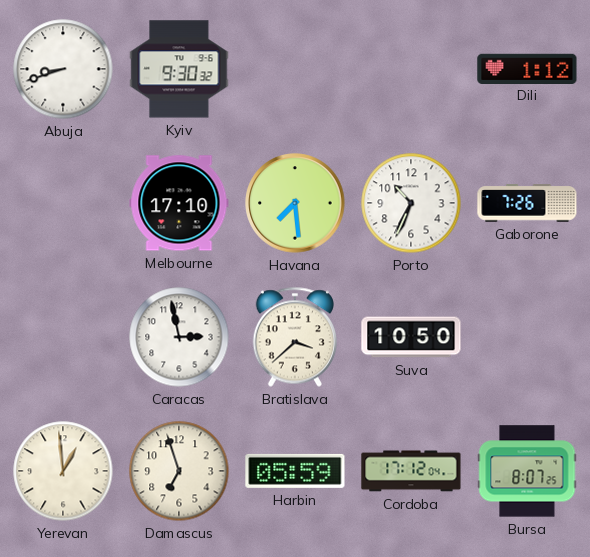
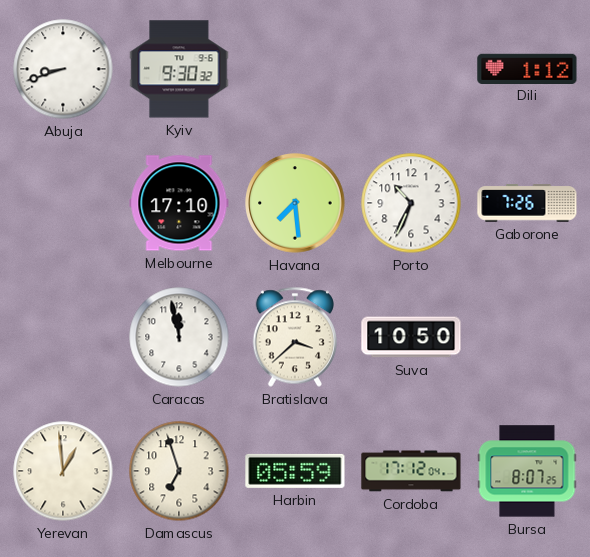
Caracas: 2:58 -> 11:58 (179, 337)
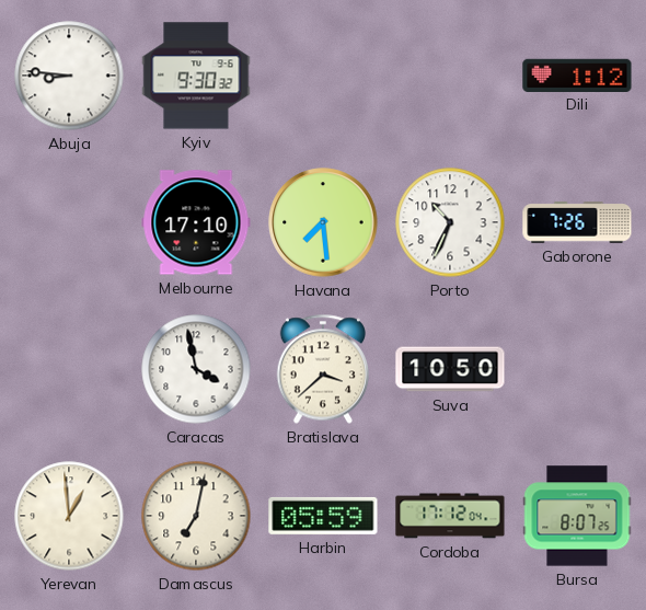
Abuja: 8:42 -> 8:46 (69, 76)
Caracas: 11:58 -> 3:58 (196, 369)
Damascus: 6:57 -> 7:02 (196, 516)
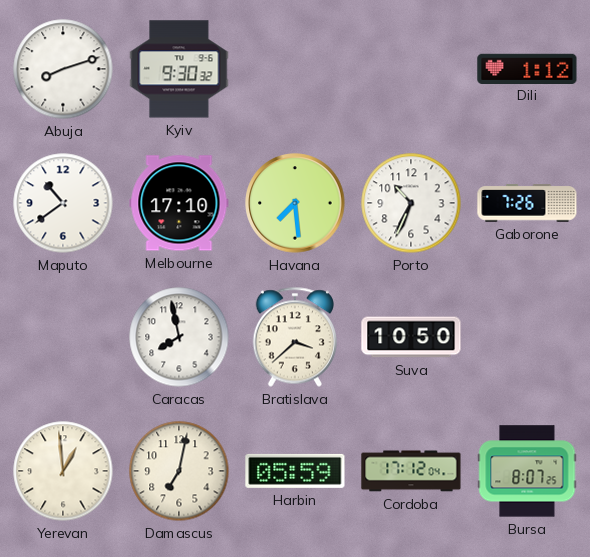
Abuja: 8:46 -> 8:12 (63, 69)
Maputo: none -> 10:39 (63, 203)
Caracas: 3:58 -> 7:58 (179, 337)
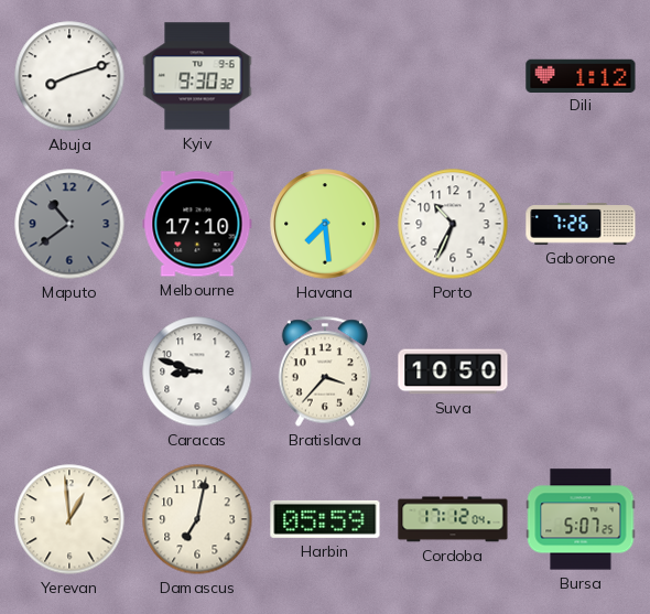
Maputo dial: white -> grey (69, 224)
Caracas: 7:58 -> 8:48 (197, 371)
Bratislava: 3:38 -> 3:37 (324, 371)
Bursa: 8:07 -> 5:07 (581, 519)
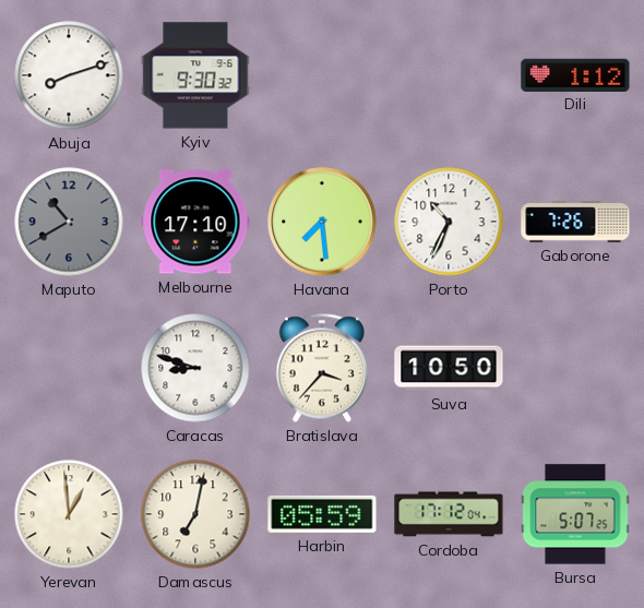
Maputo: 10:39 -> 10:40 (69, 222)
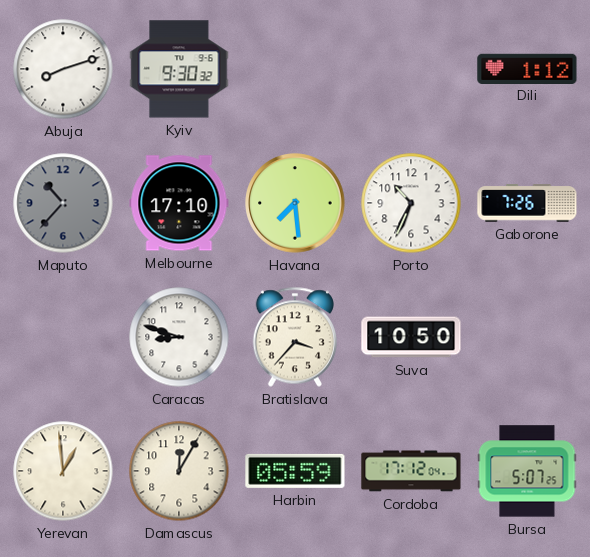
Maputo: 10:40 -> 10:37 (63, 203)
Damascus: 7:02 -> 12:05 (179, 471)
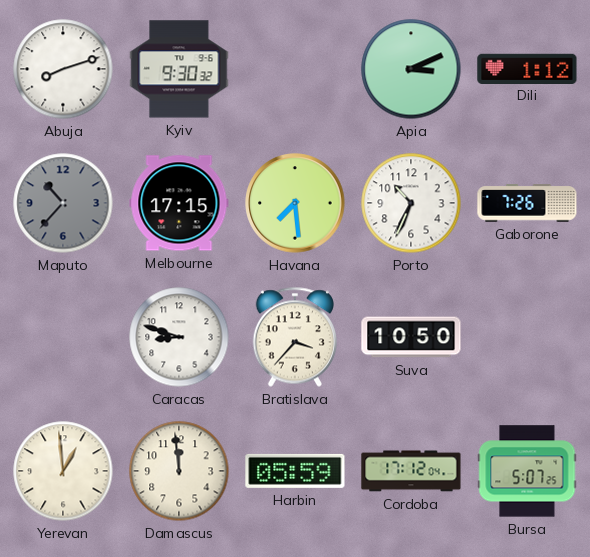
Apia: none -> 3:11 (411, 69)
Melbourne: 17:10 -> 17:15 (179, 203)
Damascus: 12:05 -> 11:59 (179, 471)
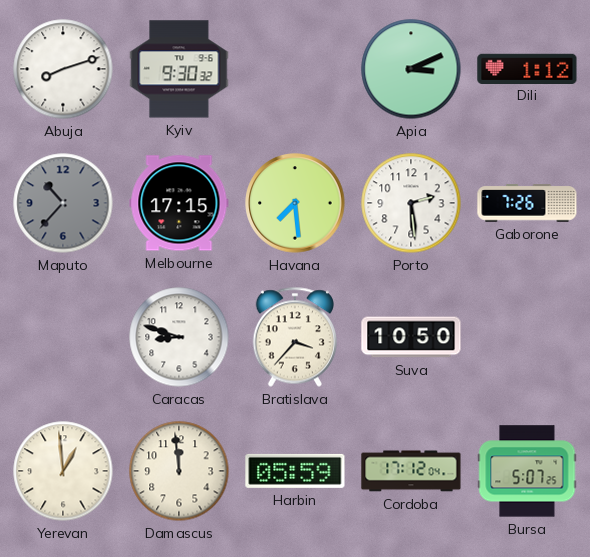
Porto: 10:34 -> 2:29 (411, 203)
